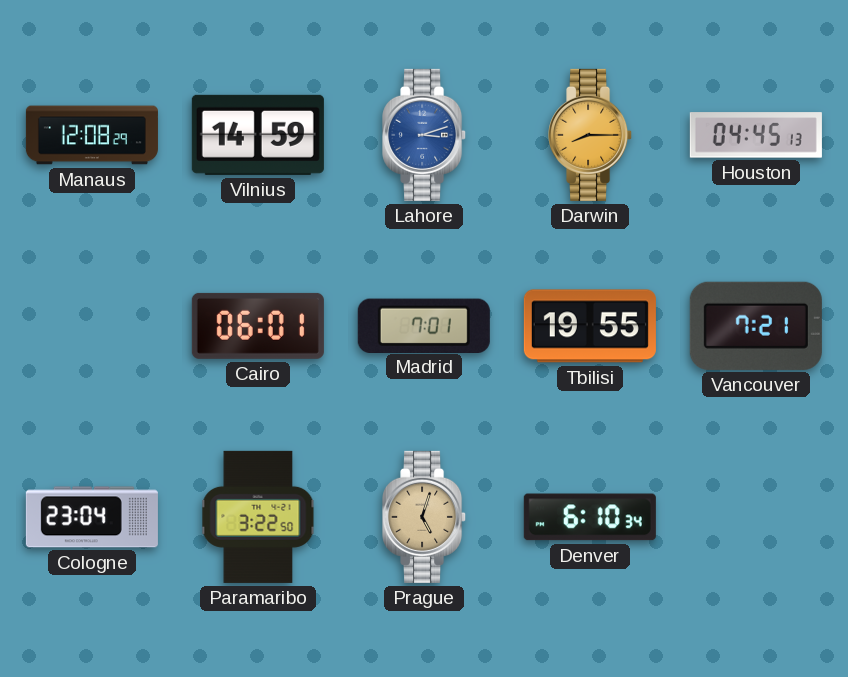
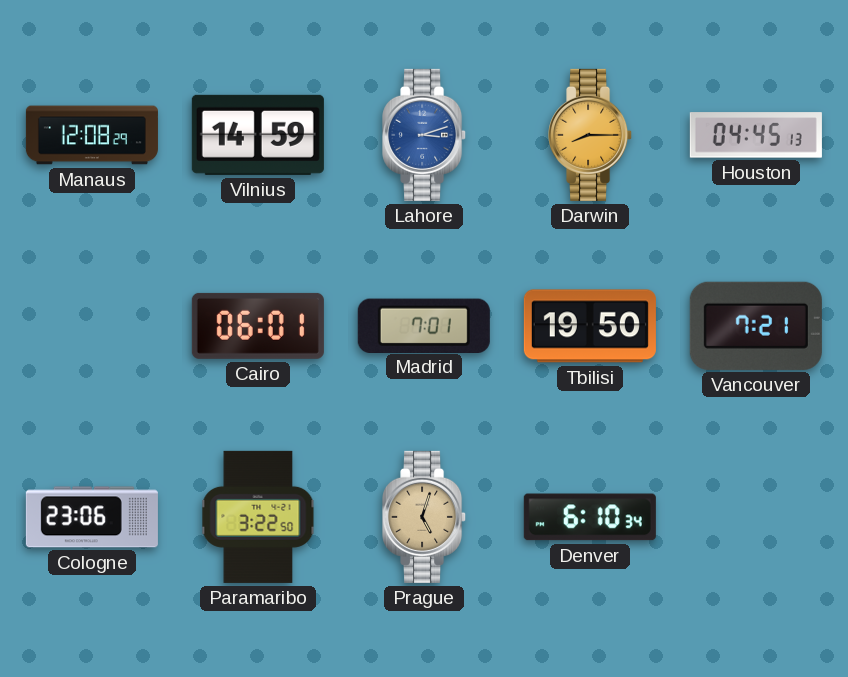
Tbilisi: 19:55 -> 19:50 (590, 326)
Cologne: 23:04 -> 23:06 (92, 517)
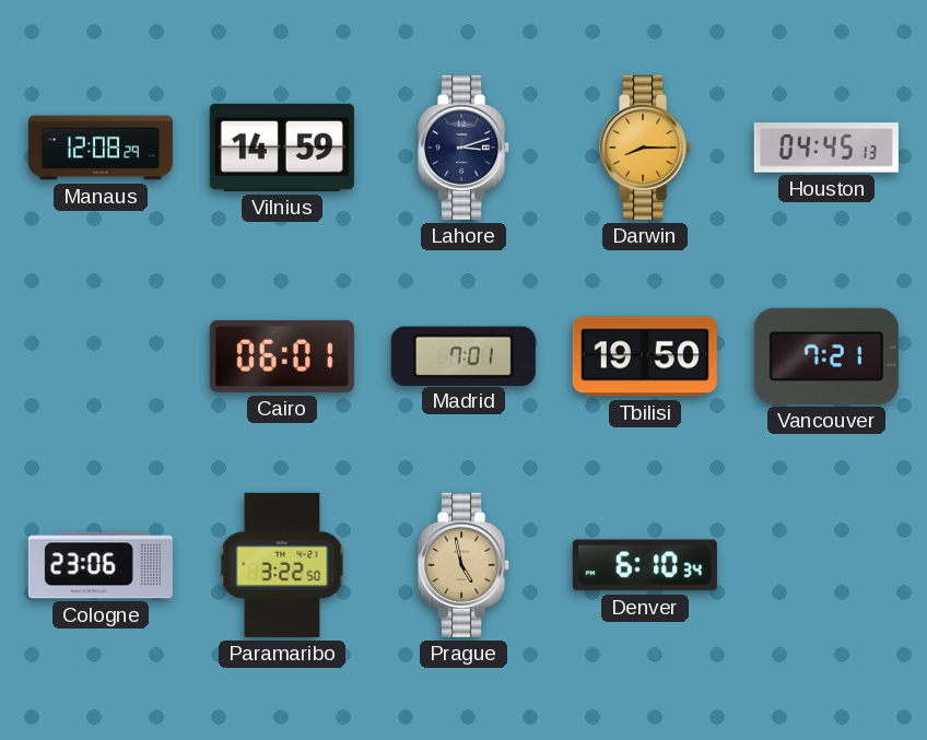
Lahore dial: blue -> navy (465, 148)
Prague: 5:03 -> 4:58 (465, 565)
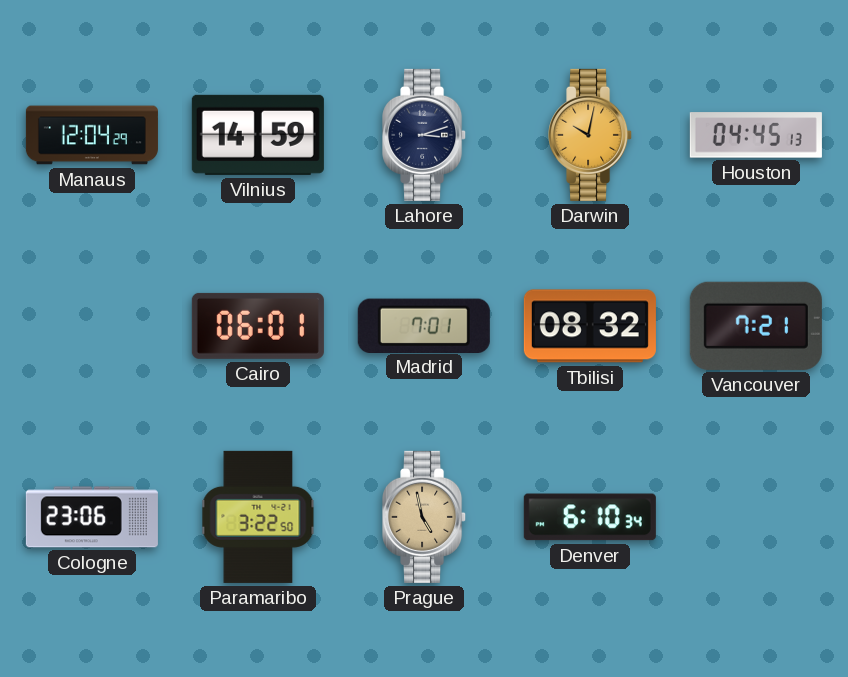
Manaus: 12:08 -> 12:04 (92, 135)
Darwin: 8:15 -> 10:02 (591, 135)
Tbilisi: 19:50 -> 08:32 (590, 326)
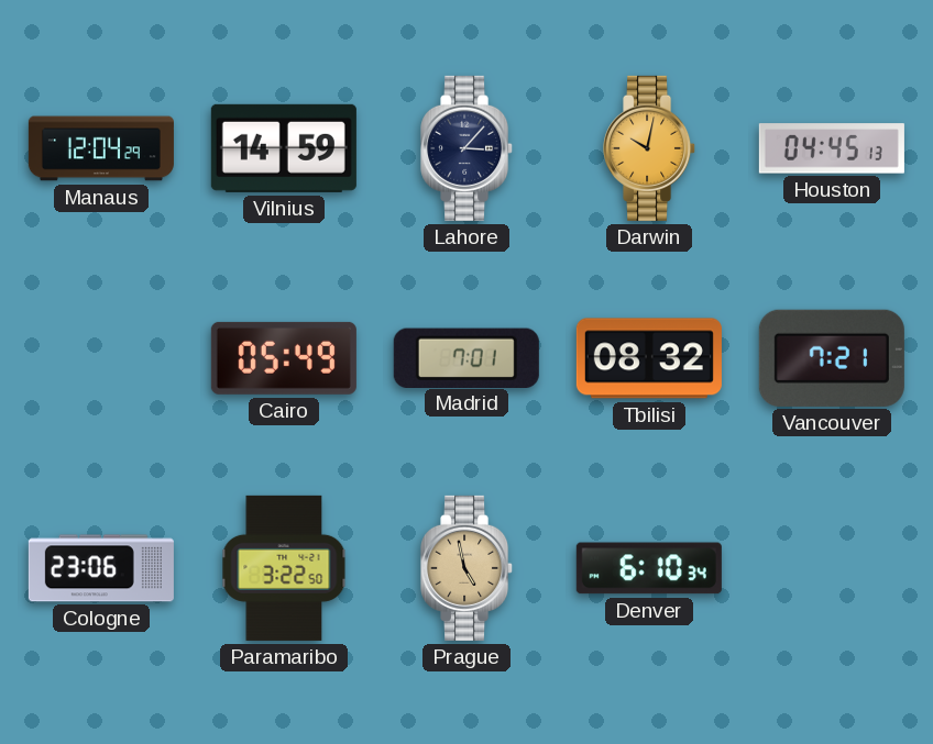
Lahore: 3:12 -> 3:07 (468, 148)
Cairo: 06:01 -> 05:49 (284, 358)
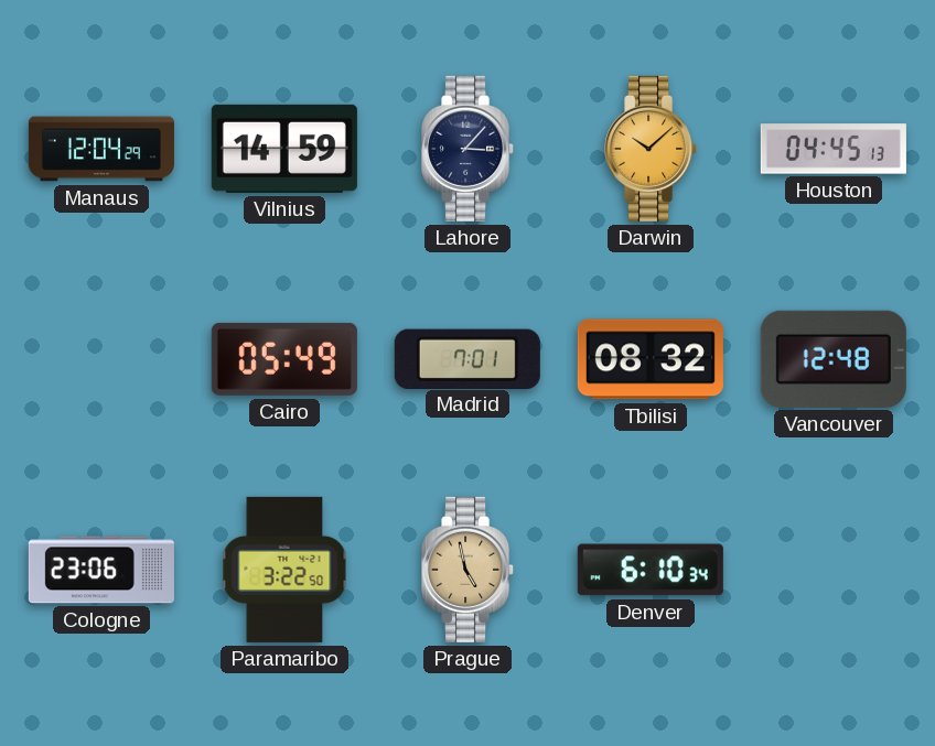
Darwin: 10:02 -> 10:08 (652, 149)
Vancouver: 7:21 -> 12:48 (834, 359)
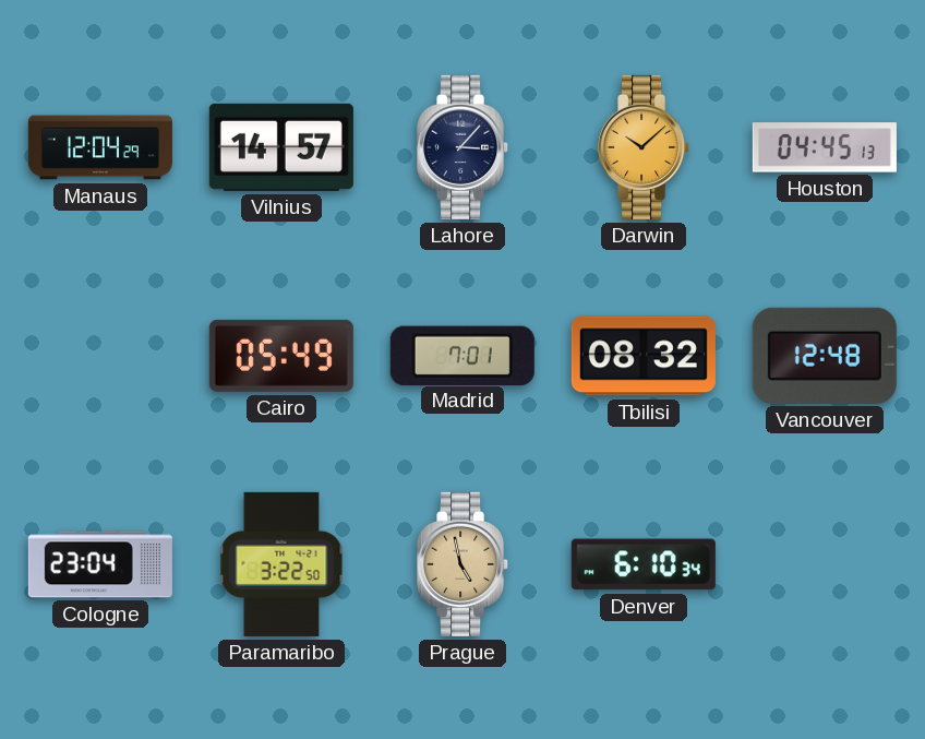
Vilnius: 14:59 -> 14:57 (281, 147)
Cologne: 23:06 -> 23:04 (100, 564)
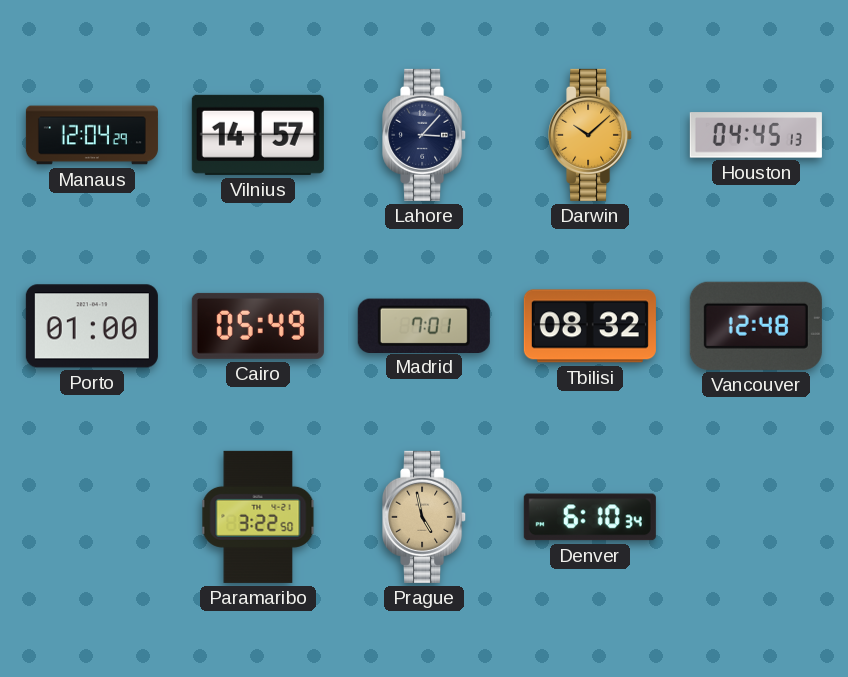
Porto: none -> 01:00 (92, 326)
Cologne: 23:04 -> none (100, 564)
